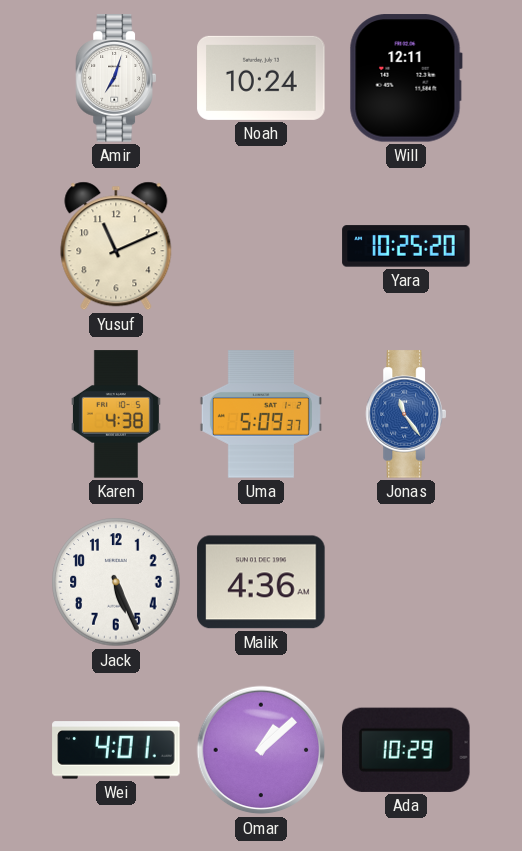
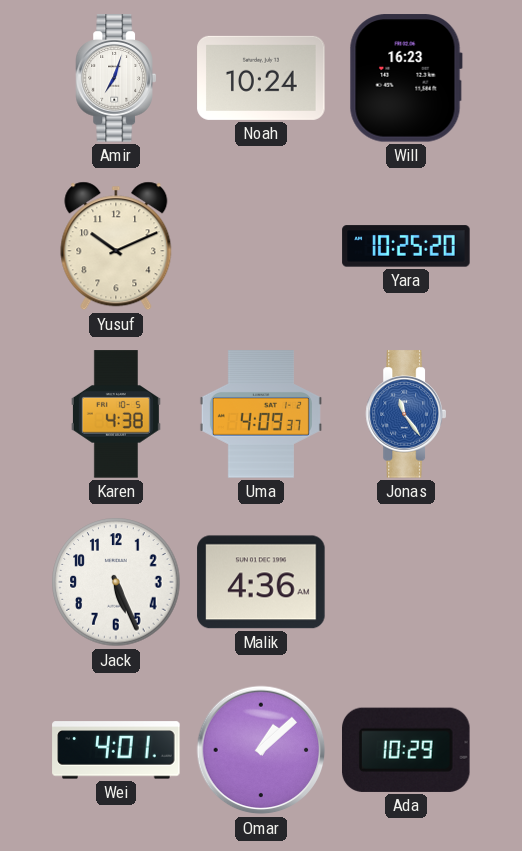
Will: 12:11 -> 16:23 (406, 78)
Yusuf: 11:11 -> 10:11 (116, 246)
Uma: 5:09 -> 4:09 (261, 414)
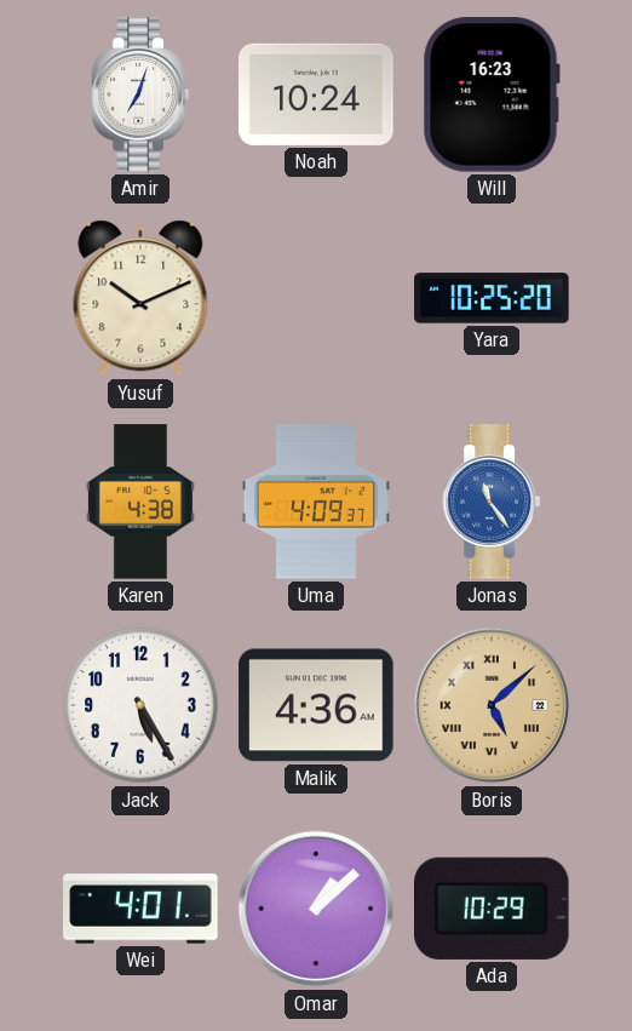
Jack: 5:26 -> 5:25 (140, 705)
Boris: none -> 5:08 (492, 705)
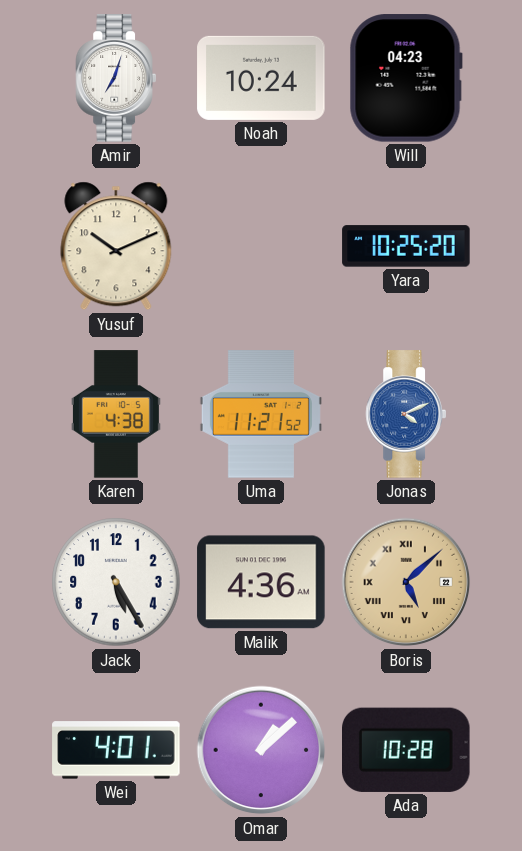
Will: 16:23 -> 04:23 (406, 78)
Uma: 4:09 -> 11:21 (261, 414)
Jonas: 11:24 -> 4:11 (405, 414)
Ada: 10:29 -> 10:28 (407, 750)
